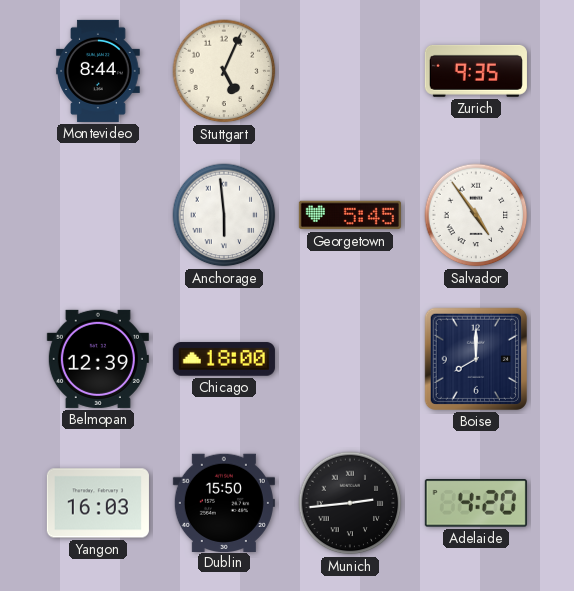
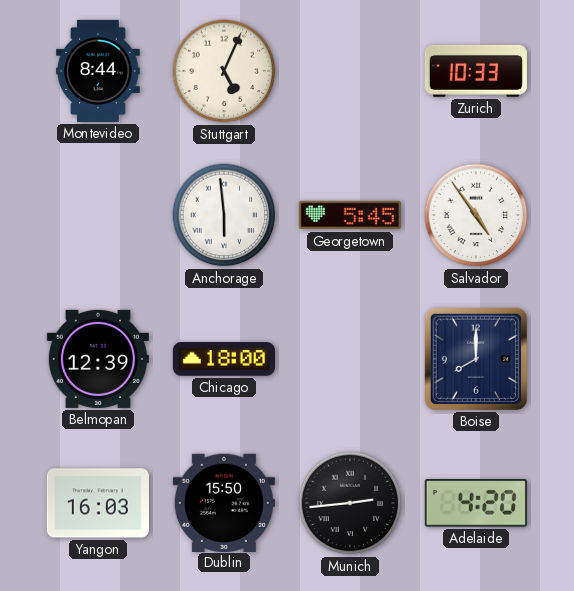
Zurich: 9:35 -> 10:33 (476, 71)
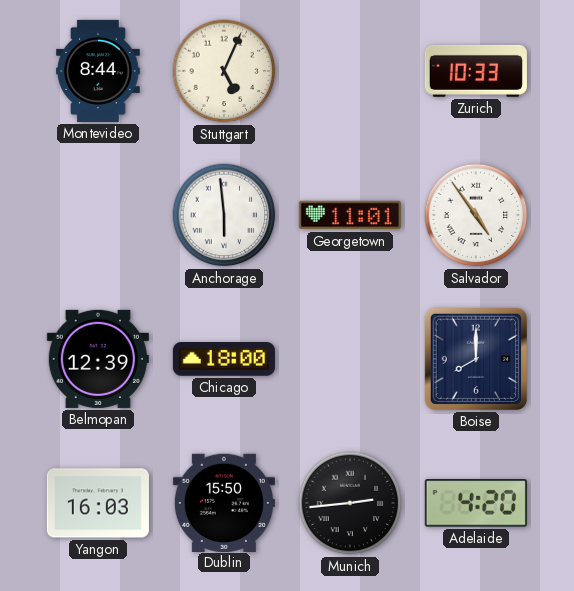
Georgetown: 5:45 -> 11:01 (350, 215)
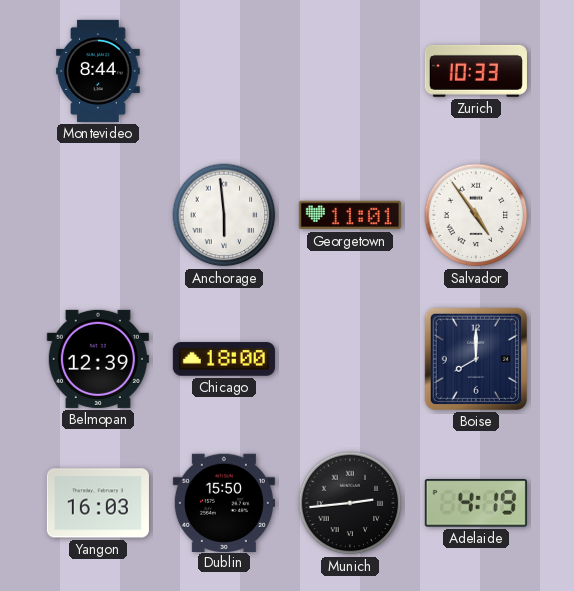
Stuttgart: 5:04 -> none (224, 71)
Adelaide: 4:20 -> 4:19 (476, 503)
